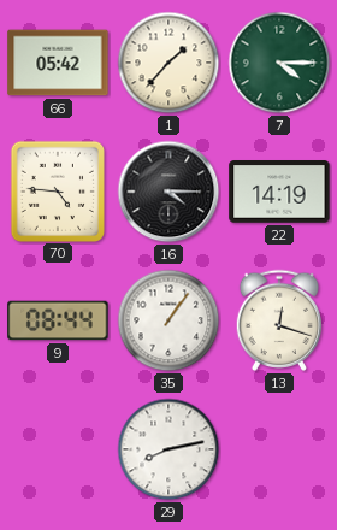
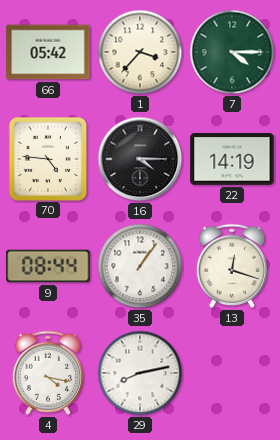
1: 1:37 -> 3:37 (140, 52)
4: none -> 4:17 (47, 373)
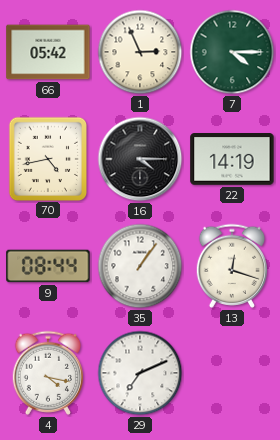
1: 3:37 -> 2:56 (140, 52)
70: 4:46 -> 4:43 (47, 158)
29: 8:13 -> 7:11 (140, 373)
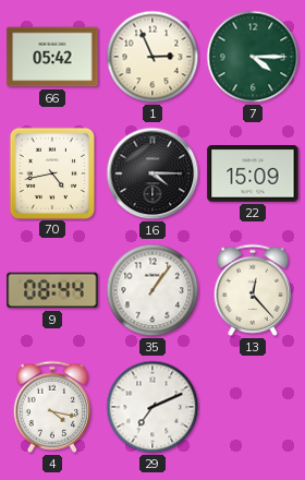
22: 14:19 -> 15:09 (253, 173)
13: 12:18 -> 12:23 (252, 290)
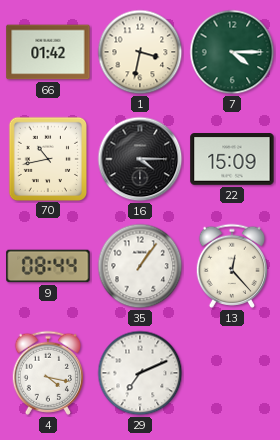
66: 05:42 -> 01:42 (48, 52)
1: 2:56 -> 3:32 (140, 52)
70: 4:43 -> 10:43 (47, 158)
